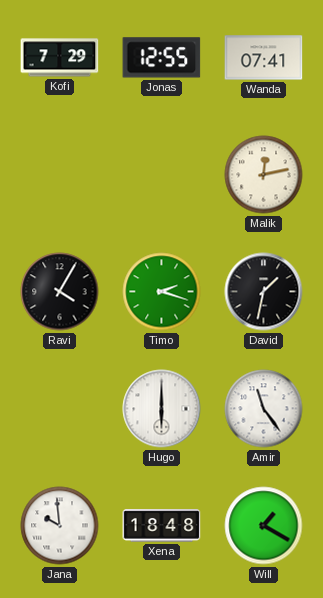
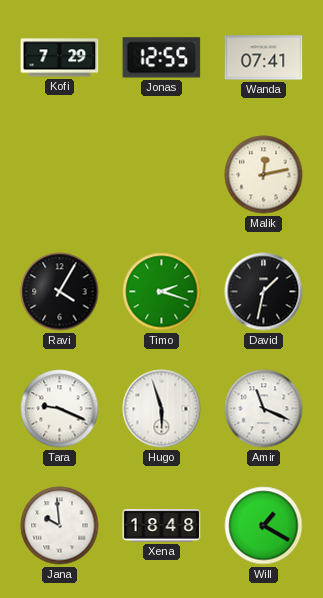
Tara: none -> 9:19 (60, 409)
Hugo: 6:00 -> 5:57 (162, 409)
Amir: 11:24 -> 11:19 (264, 409)
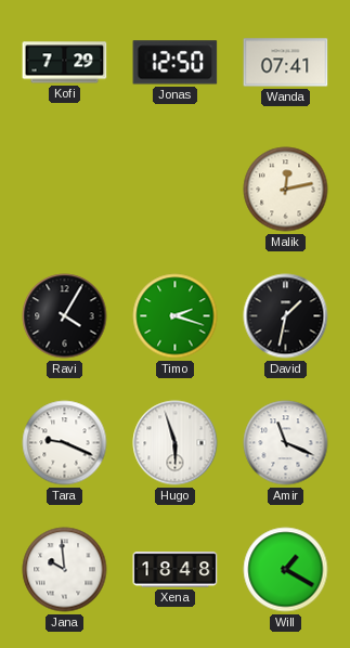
Jonas: 12:55 -> 12:50 (176, 63)
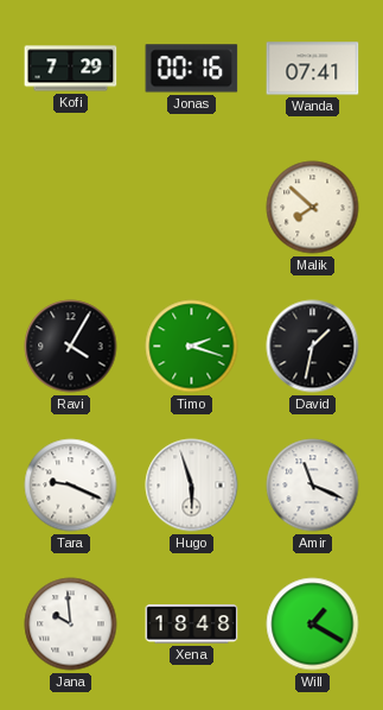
Jonas: 12:50 -> 00:16 (192, 69)
Malik: 12:13 -> 7:52 (313, 208)
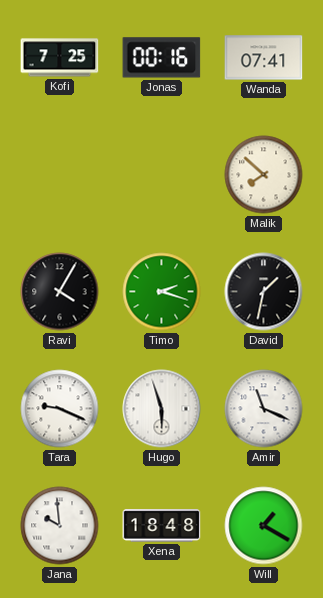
Kofi: 7:29 -> 7:25 (60, 58)
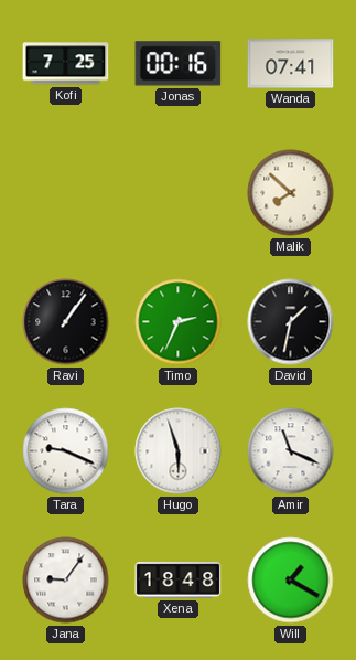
Ravi: 4:05 -> 1:06 (66, 322)
Timo: 2:18 -> 2:34 (179, 322)
Jana: 9:59 -> 9:06 (66, 581)
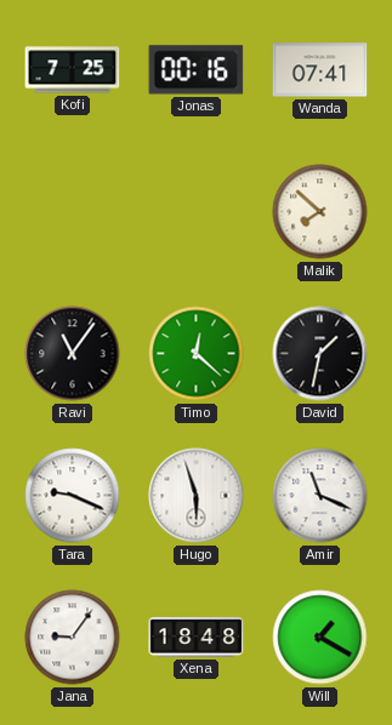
Ravi: 1:06 -> 11:06 (73, 354)
Timo: 2:34 -> 12:22 (197, 354)
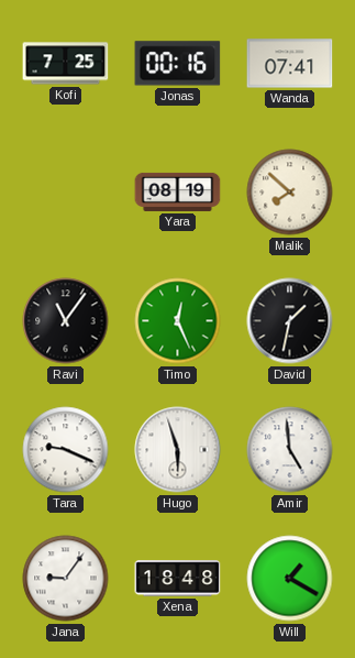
Yara: none -> 08:19 (178, 191)
Timo: 12:22 -> 12:26 (178, 321)
Amir: 11:19 -> 4:59 (290, 450)
